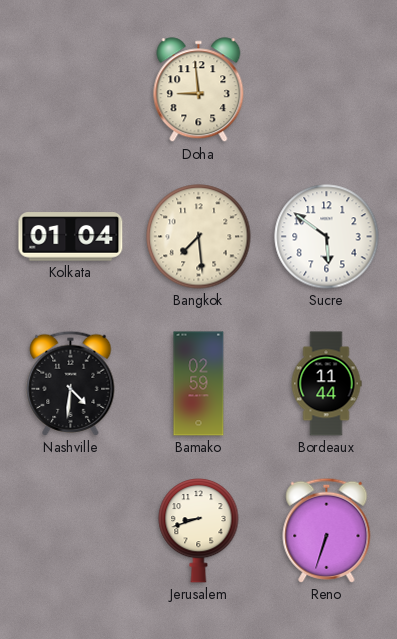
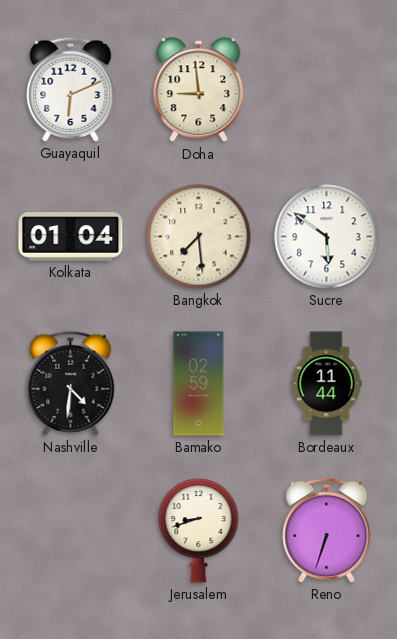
Guayaquil: none -> 6:11 (71, 89)
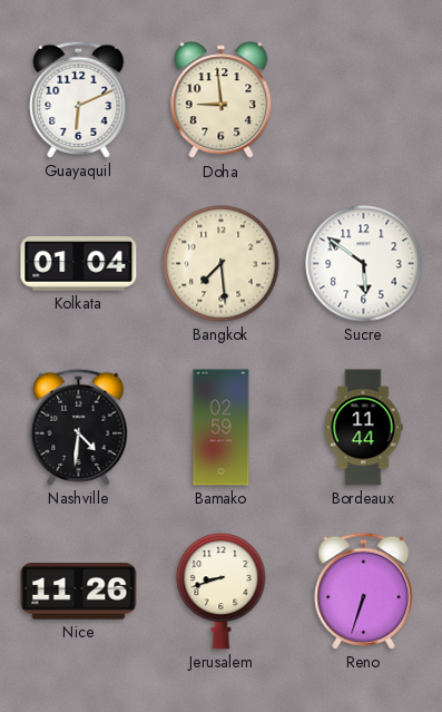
Nice: none -> 11:26 (79, 592)
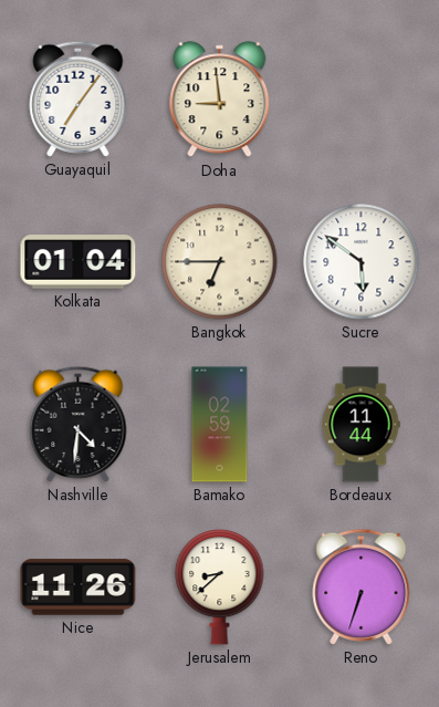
Guayaquil: 6:11 -> 7:06 (79, 98)
Bangkok: 7:29 -> 6:45 (220, 262)
Jerusalem: 8:42 -> 8:38 (220, 588)
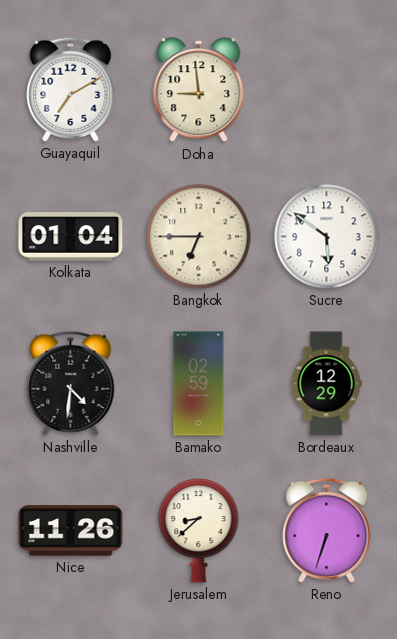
Guayaquil: 7:06 -> 7:10 (71, 89)
Bordeaux: 11:44 -> 12:29 (326, 384)
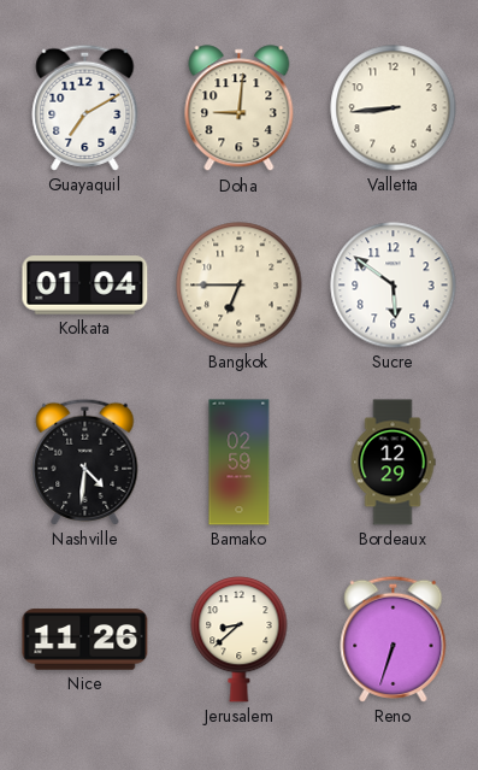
Doha: 8:59 -> 9:01 (240, 108)
Valletta: none -> 8:44 (394, 108)
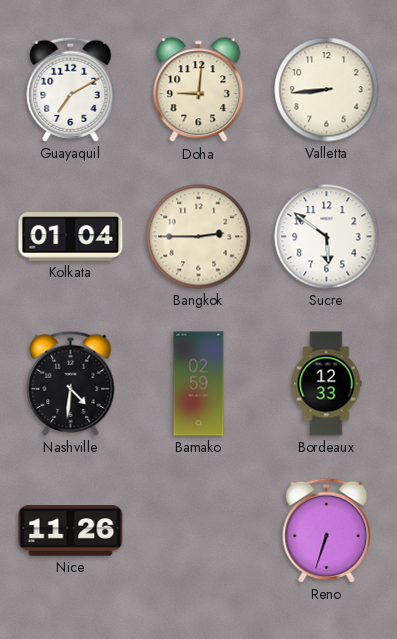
Bangkok: 6:45 -> 2:45 (199, 237)
Bordeaux: 12:29 -> 12:33 (326, 384)
Jerusalem: 8:38 -> none (240, 640)
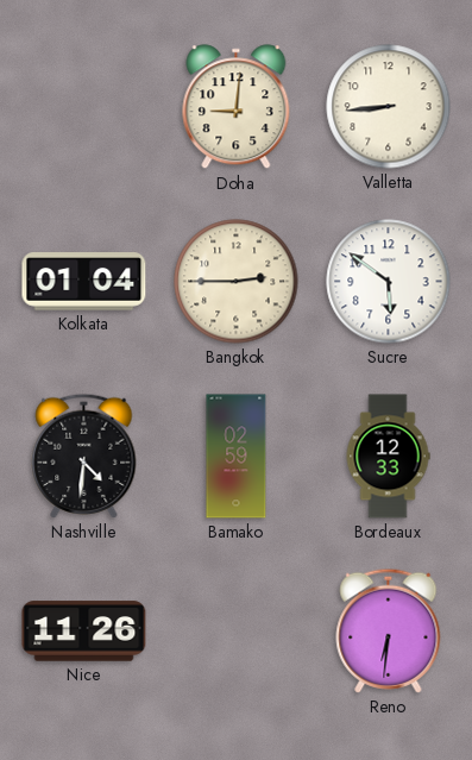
Guayaquil: 7:10 -> none (71, 89)
Reno: 6:33 -> 6:31 (389, 630)
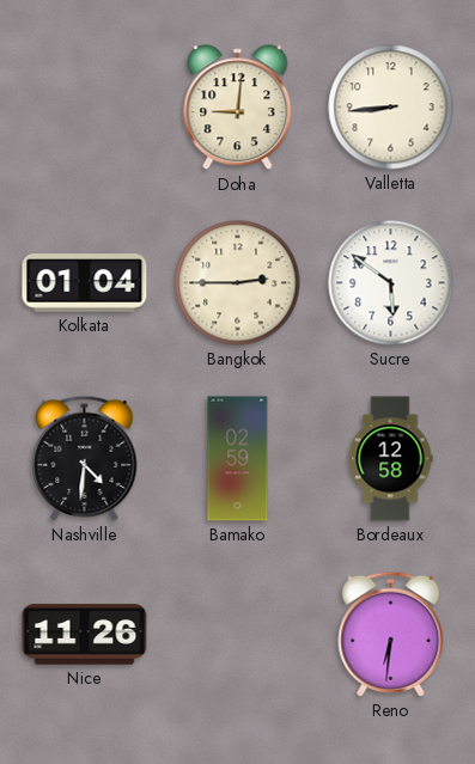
Bordeaux: 12:33 -> 12:58 (390, 459)
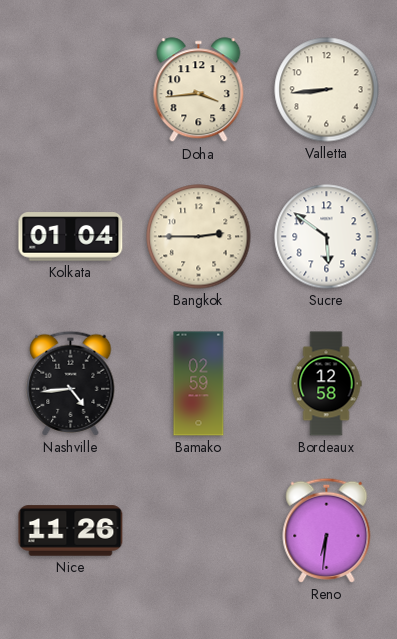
Doha: 9:01 -> 3:44 (199, 90)
Nashville: 4:31 -> 4:44 (71, 383)
